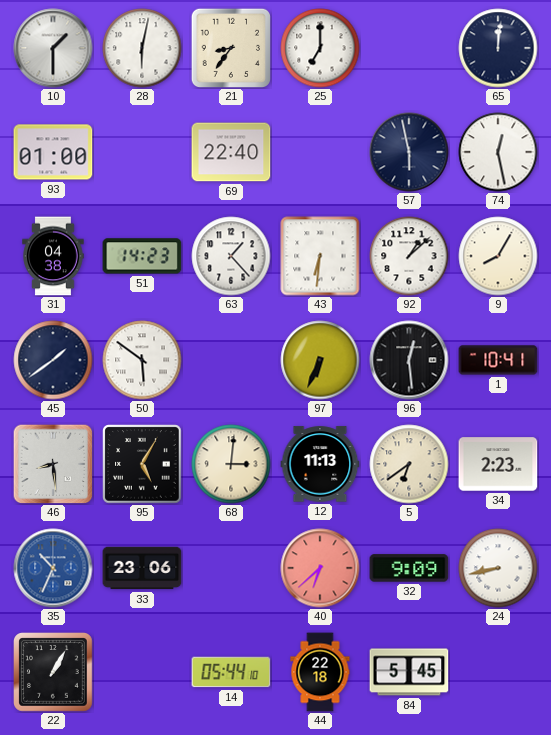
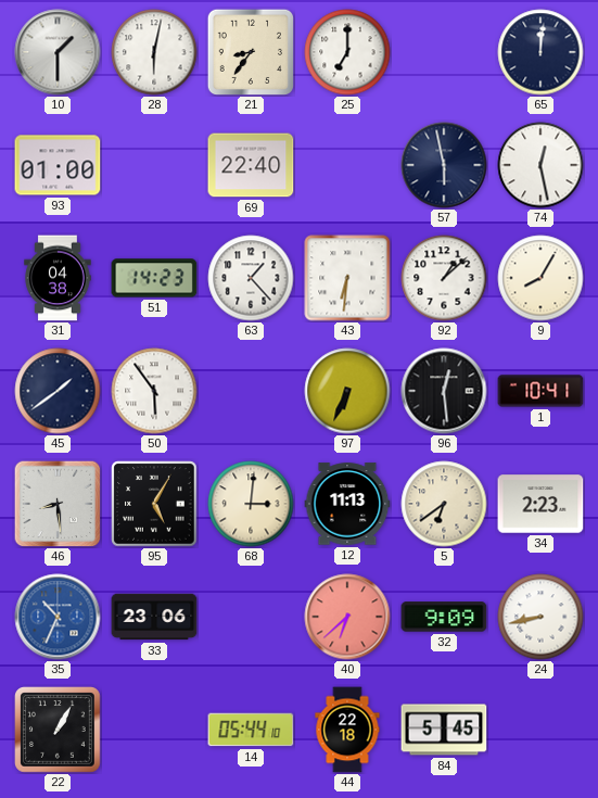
50: 5:51 -> 5:54 (154, 391)
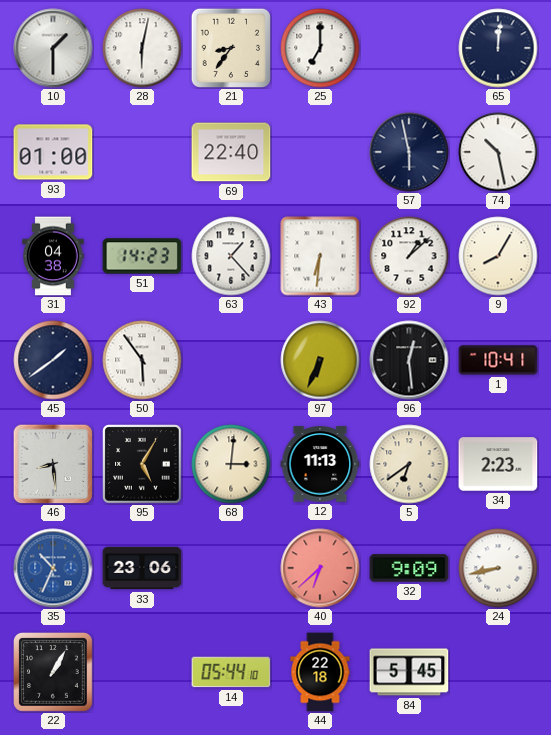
74: 12:28 -> 10:28 (498, 152)
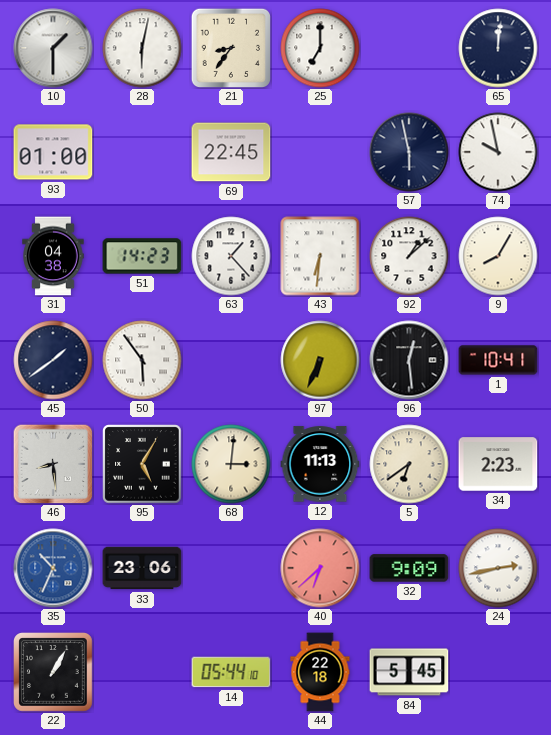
69: 22:40 -> 22:45 (231, 152)
74: 10:28 -> 9:58 (498, 152)
24: 8:43 -> 2:43 (498, 568)
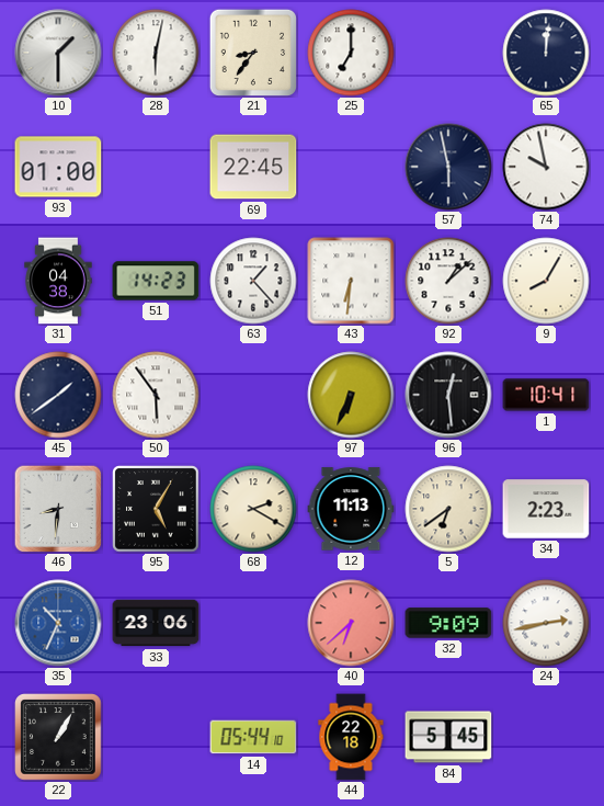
46: 8:29 -> 8:31 (58, 509)
68: 3:01 -> 2:20 (253, 509)
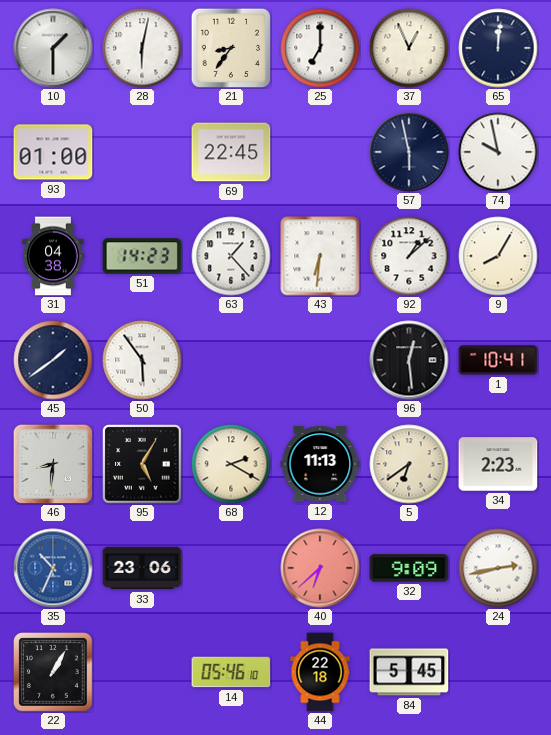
37: none -> 12:56 (409, 48)
97: 6:34 -> none (351, 395)
14: 05:44 -> 05:46 (231, 672)
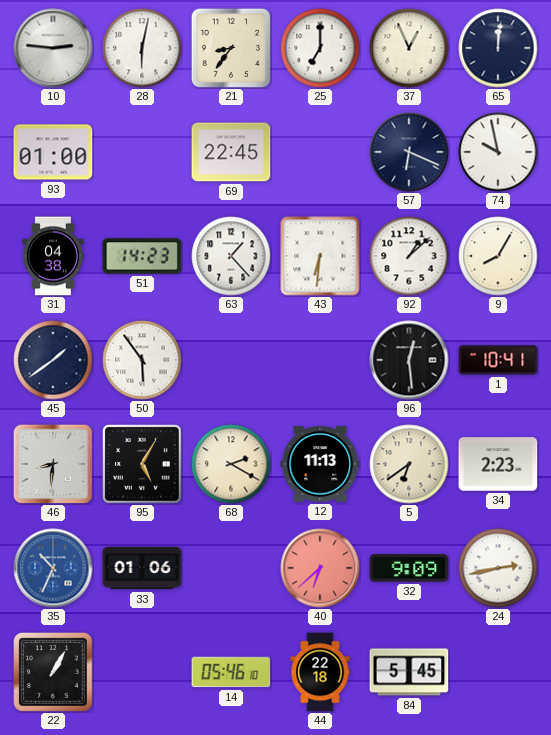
10: 1:30 -> 2:46 (53, 48)
57: 5:58 -> 6:19 (409, 152)
33: 23:06 -> 01:06 (142, 568)
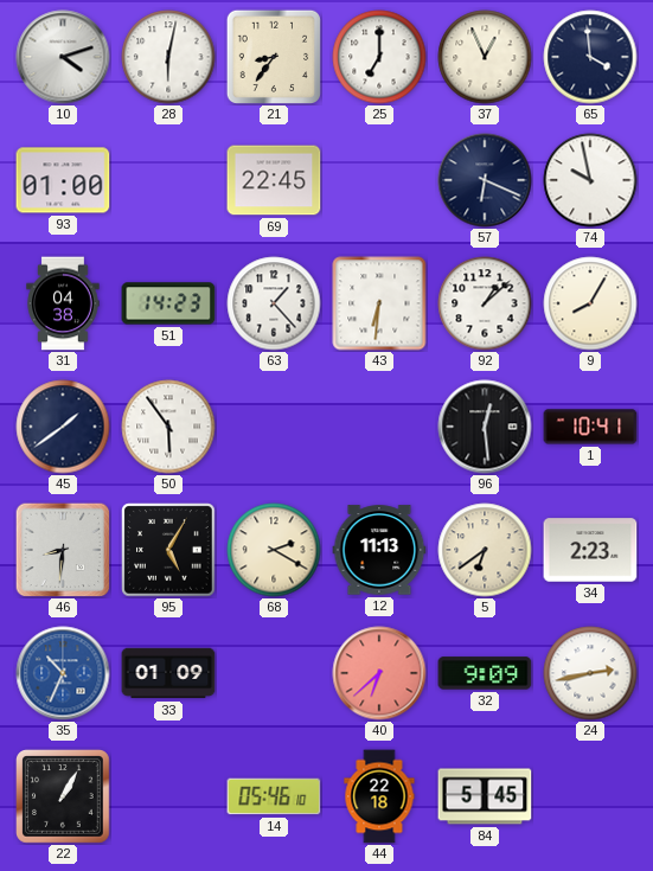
10: 2:46 -> 4:12 (63, 57)
65: 12:01 -> 3:59 (590, 57)
33: 01:06 -> 01:09 (168, 673)
